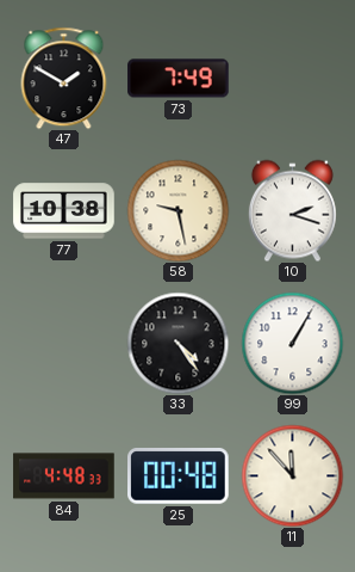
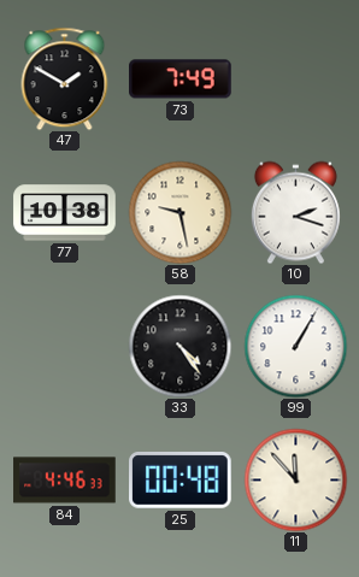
84: 4:48 -> 4:46 (65, 481)
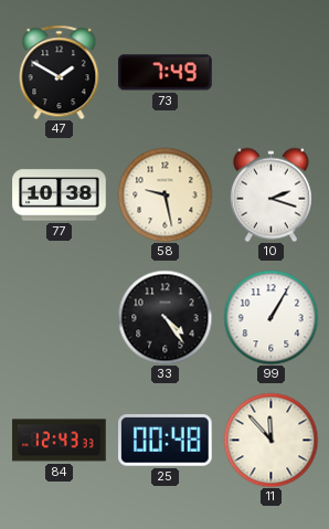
84: 4:46 -> 12:43 (60, 441)
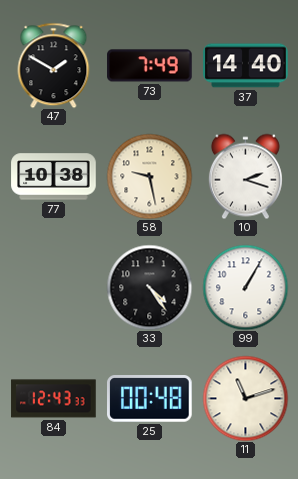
37: none -> 14:40 (246, 66)
11: 11:53 -> 11:12 (245, 398)
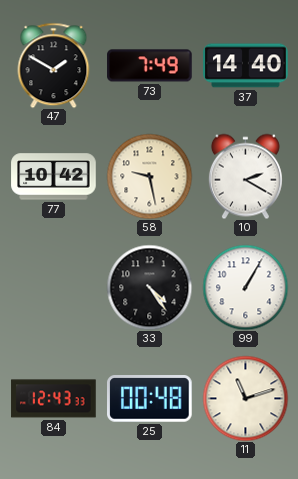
77: 10:38 -> 10:42 (54, 177)
10: 2:18 -> 2:20 (245, 176)
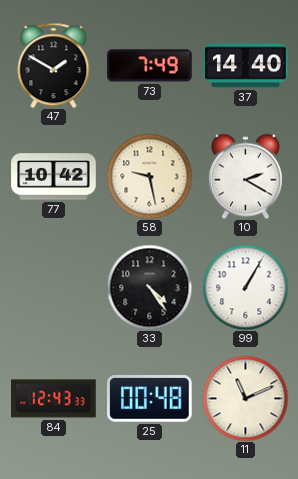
11: 11:12 -> 11:11 (245, 398)
